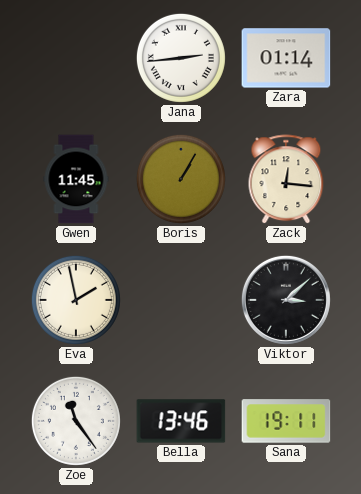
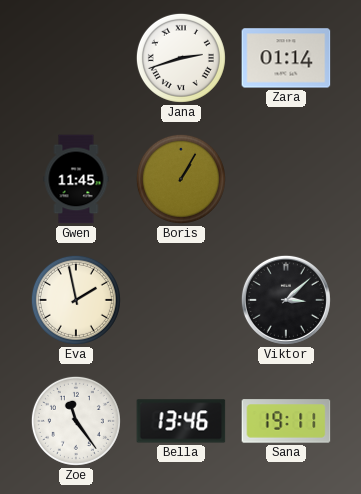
Jana: 2:44 -> 2:42 (181, 58)
Zack: 12:16 -> none (286, 180)
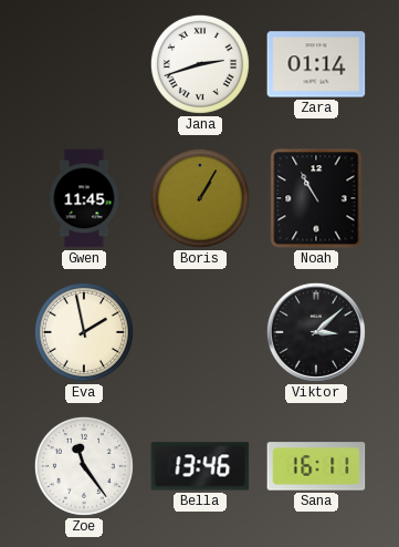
Noah: none -> 10:55 (316, 198)
Sana: 19:11 -> 16:11 (316, 466)
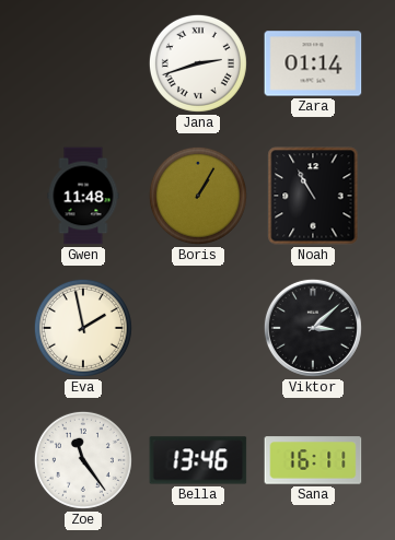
Gwen: 11:45 -> 11:48 (83, 196)
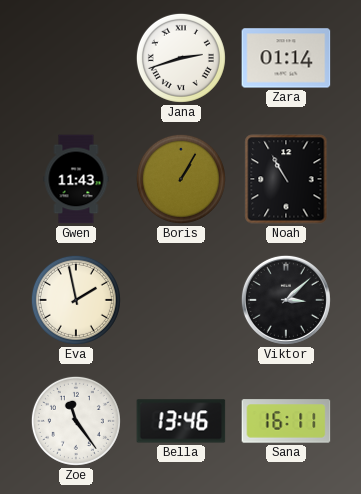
Gwen: 11:48 -> 11:43 (76, 179)
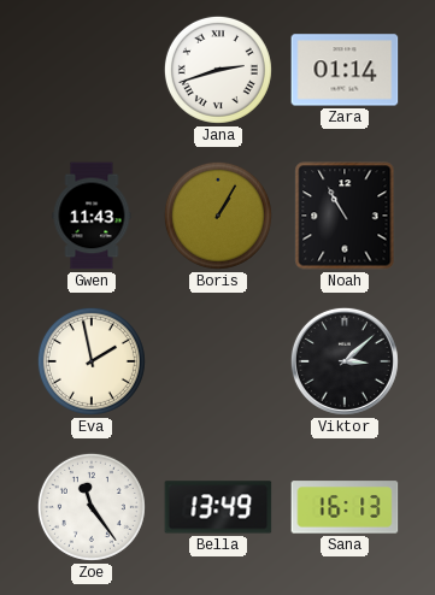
Bella: 13:46 -> 13:49 (218, 507)
Sana: 16:11 -> 16:13 (345, 507)
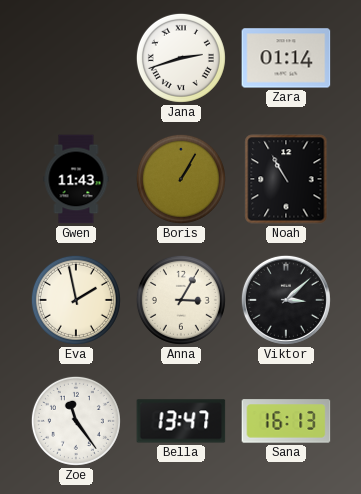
Anna: none -> 3:05 (181, 300)
Bella: 13:49 -> 13:47 (181, 421)
